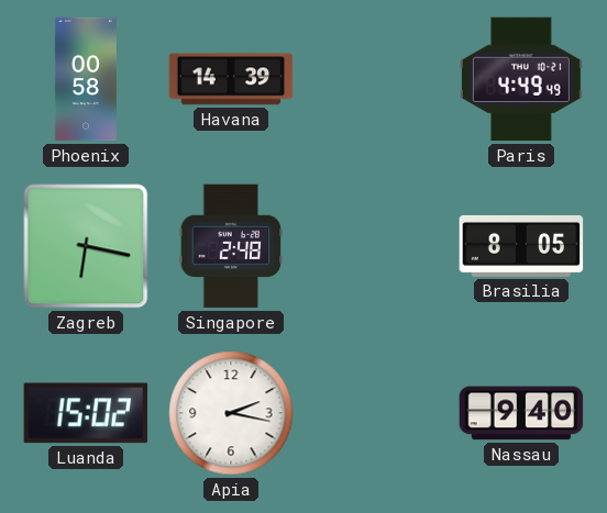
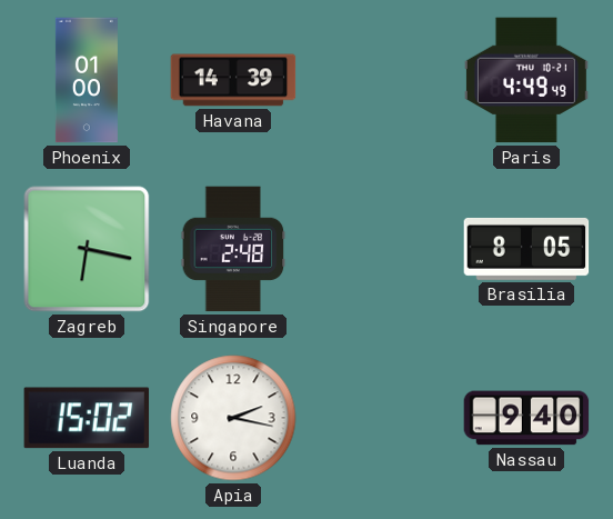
Phoenix: 00:58 -> 01:00 (87, 80)
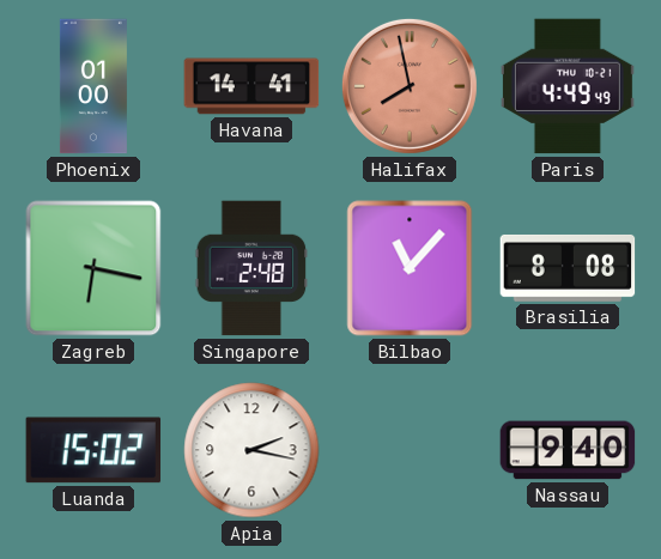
Havana: 14:39 -> 14:41 (251, 86)
Halifax: none -> 7:58 (410, 86)
Bilbao: none -> 11:07 (410, 268)
Brasilia: 8:05 -> 8:08 (568, 268)
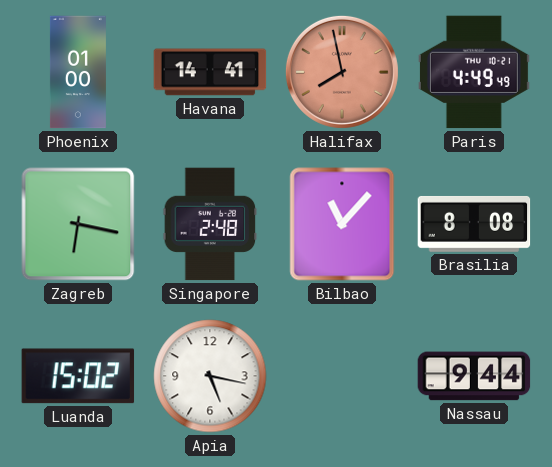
Apia: 2:17 -> 5:17 (210, 376)
Nassau: 9:40 -> 9:44 (474, 376)
